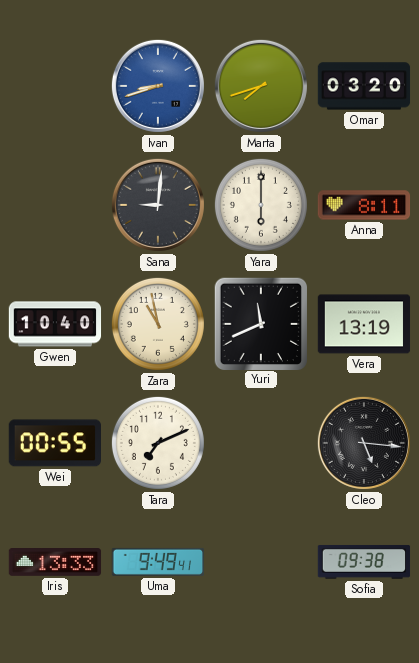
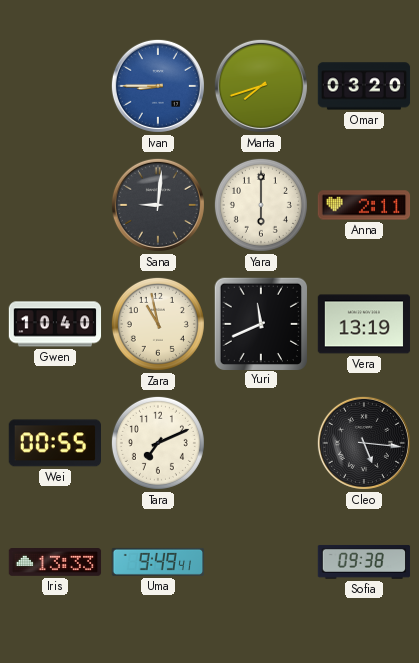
Ivan: 8:42 -> 8:45 (158, 86)
Anna: 8:11 -> 2:11 (364, 205)
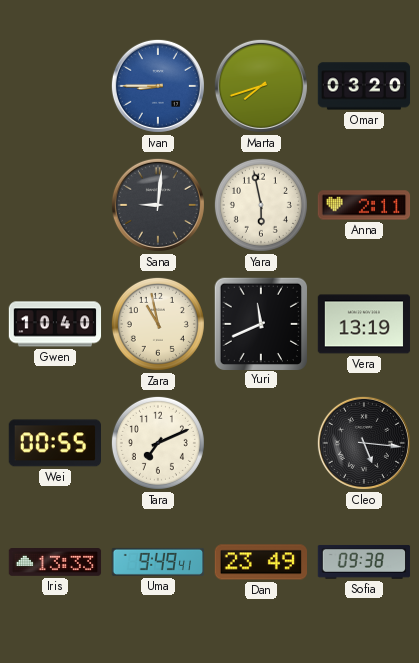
Yara: 6:00 -> 5:58 (261, 205)
Dan: none -> 23:49 (261, 562)
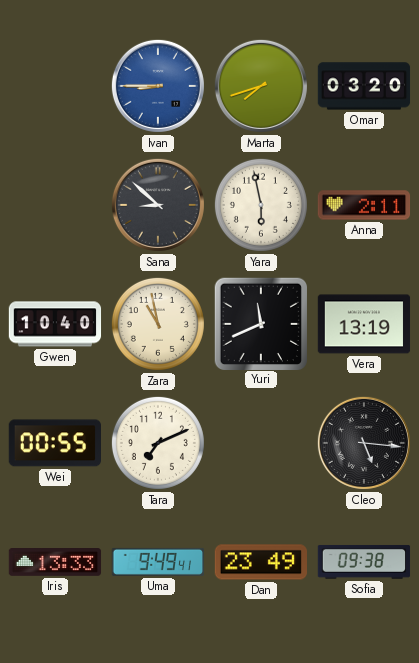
Sana: 9:01 -> 8:52 (158, 205)
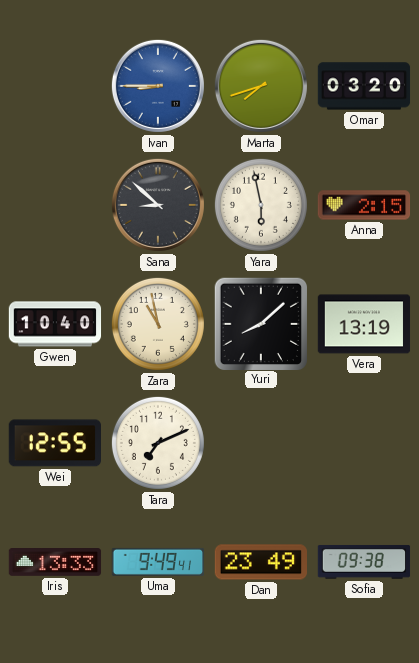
Anna: 2:11 -> 2:15 (364, 205)
Yuri: 11:41 -> 8:08 (260, 323)
Wei: 00:55 -> 12:55 (54, 443)
Cleo: 5:16 -> none (364, 443)
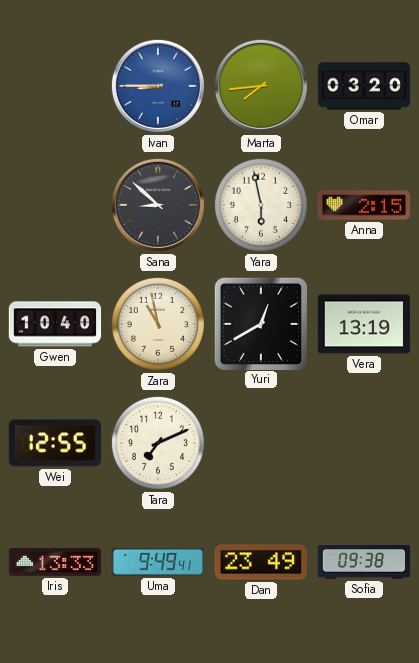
Marta: 7:42 -> 7:44 (261, 86)
Yuri: 8:08 -> 12:40 (260, 323)
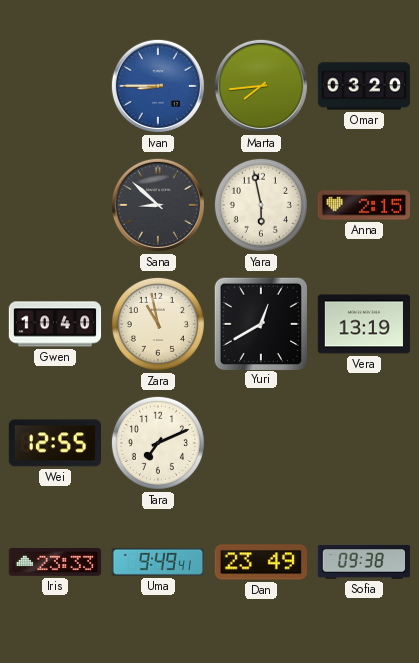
Iris: 13:33 -> 23:33 (55, 562)
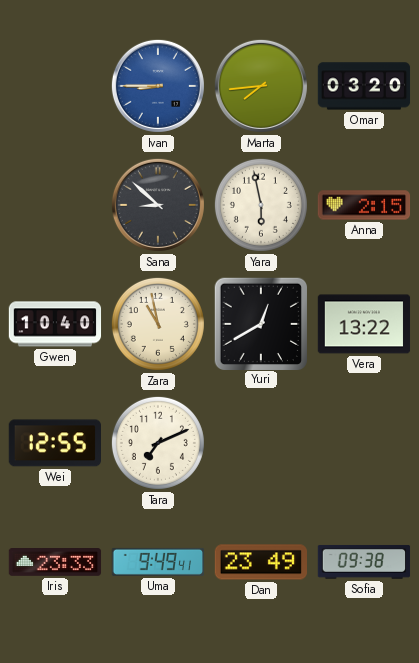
Vera: 13:19 -> 13:22 (364, 324)
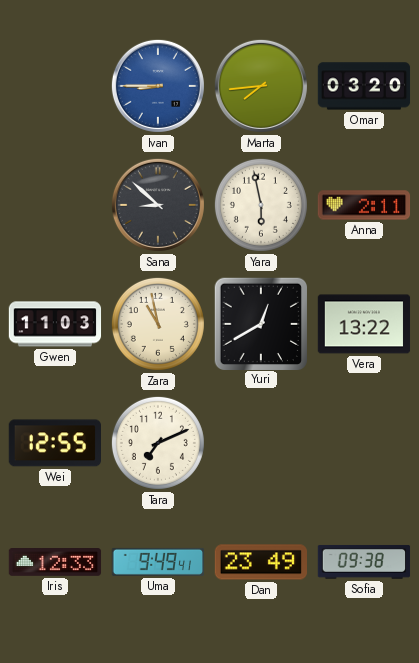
Anna: 2:15 -> 2:11 (364, 205)
Gwen: 10:40 -> 11:03 (55, 324)
Iris: 23:33 -> 12:33 (55, 562)
